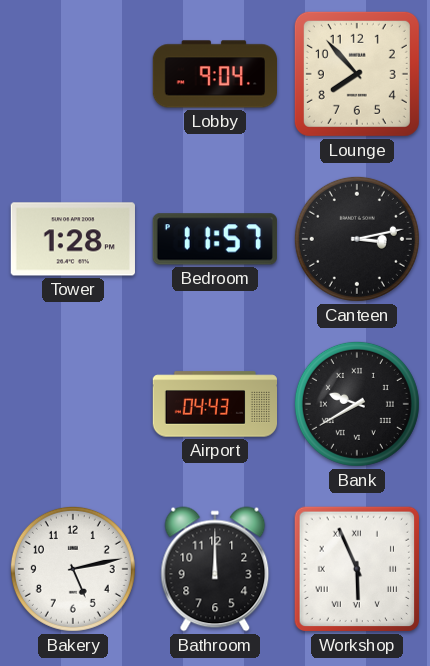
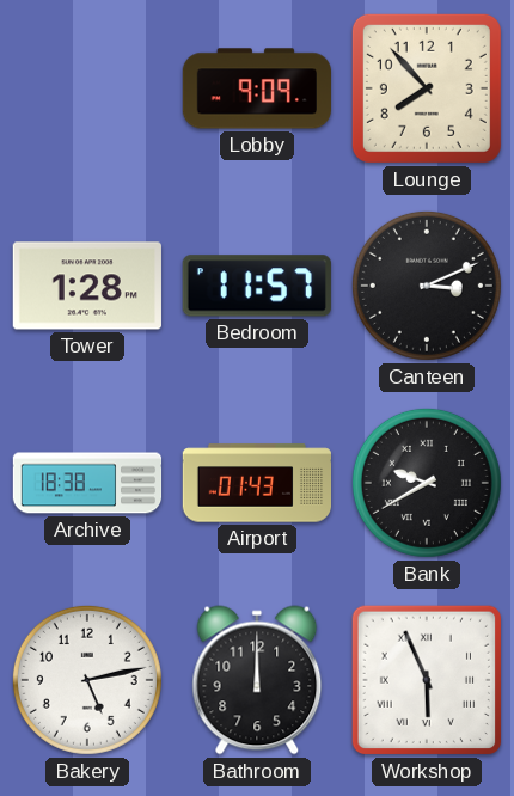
Lobby: 9:04 -> 9:09 (256, 88)
Canteen: 3:13 -> 3:11 (427, 286)
Archive: none -> 18:38 (87, 483)
Airport: 04:43 -> 01:43 (256, 483)
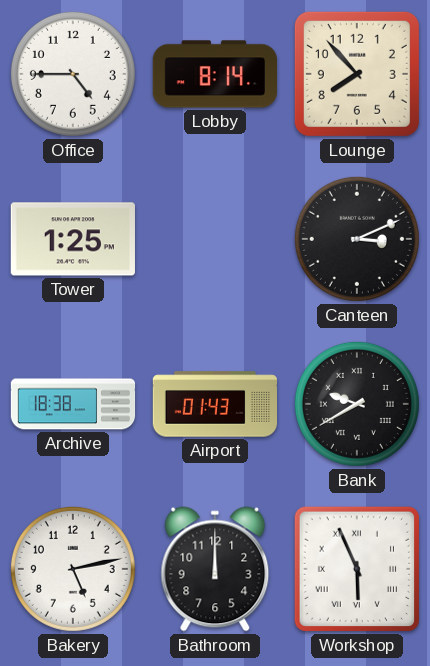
Office: none -> 4:45 (73, 74)
Lobby: 9:09 -> 8:14 (214, 74)
Tower: 1:28 -> 1:25 (73, 239)
Bedroom: 11:57 -> none (257, 286)
